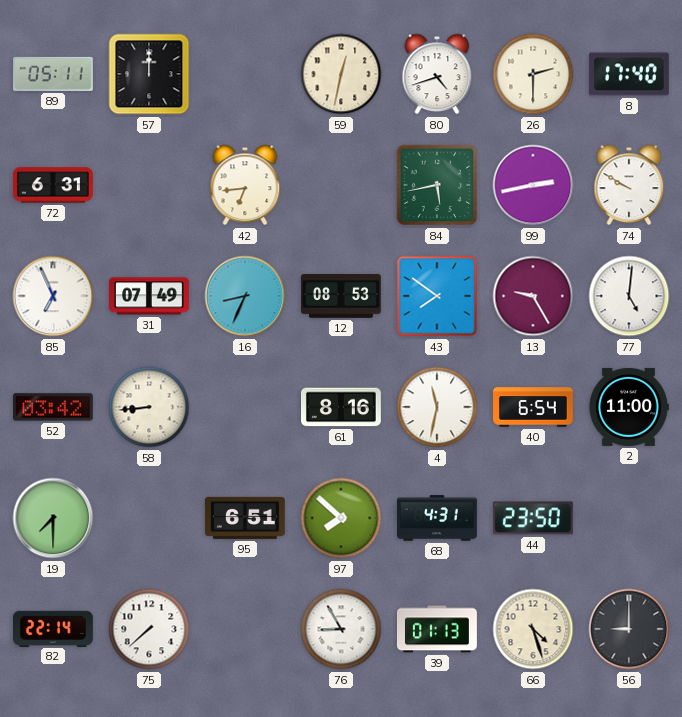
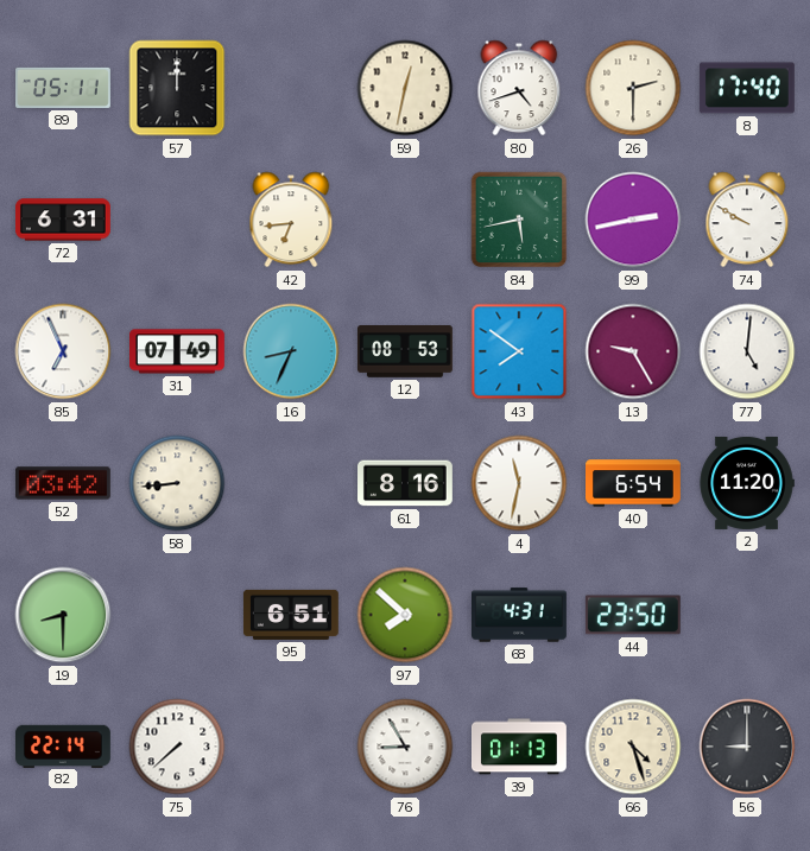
2: 11:00 -> 11:20 (747, 483)
19: 7:30 -> 8:30 (63, 615)
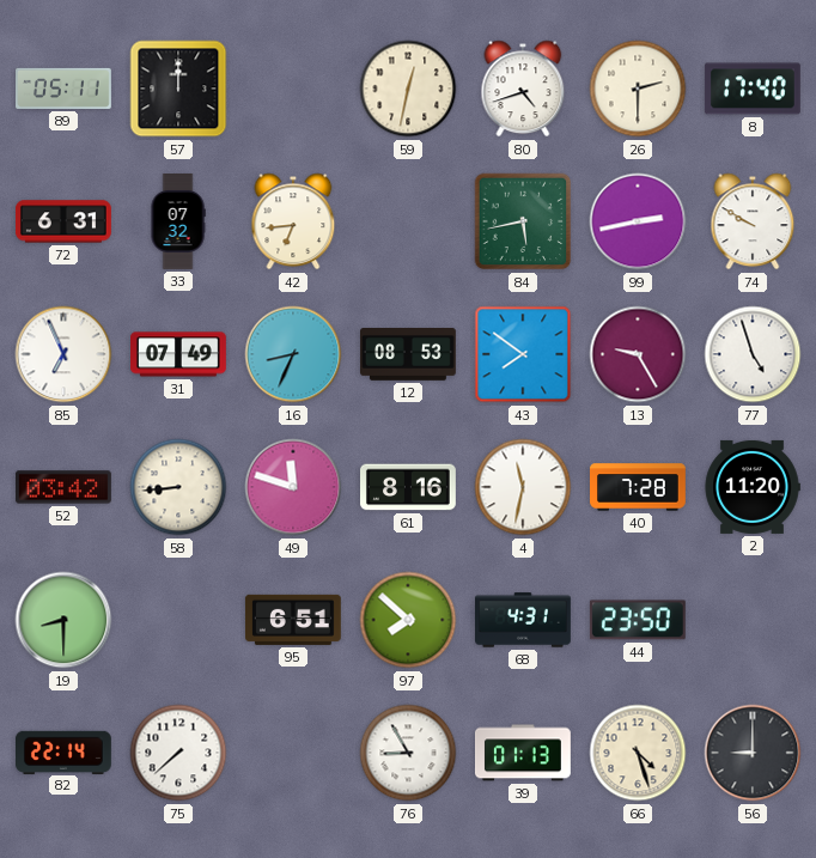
33: none -> 07:32 (178, 223)
77: 5:01 -> 4:57 (753, 354)
49: none -> 11:48 (293, 487)
40: 6:54 -> 7:28 (639, 487)
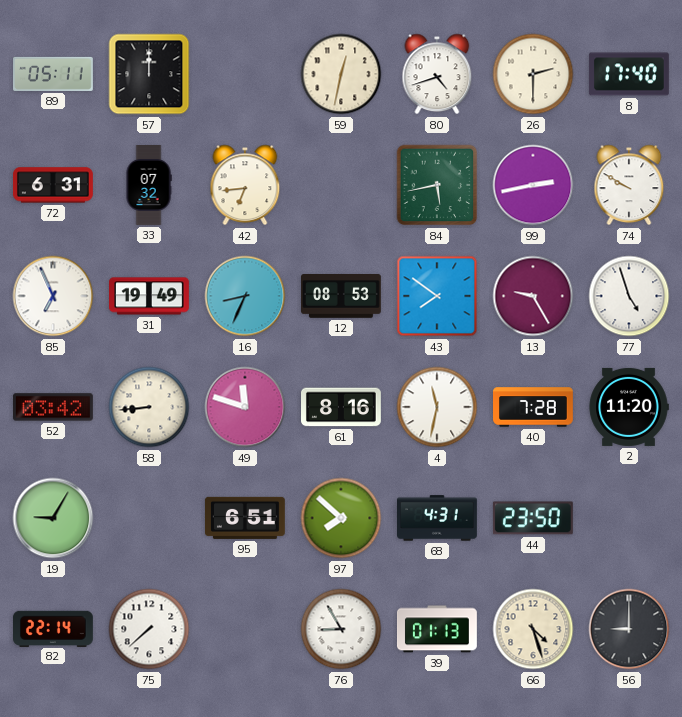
31: 07:49 -> 19:49 (150, 296)
19: 8:30 -> 9:05 (53, 518)
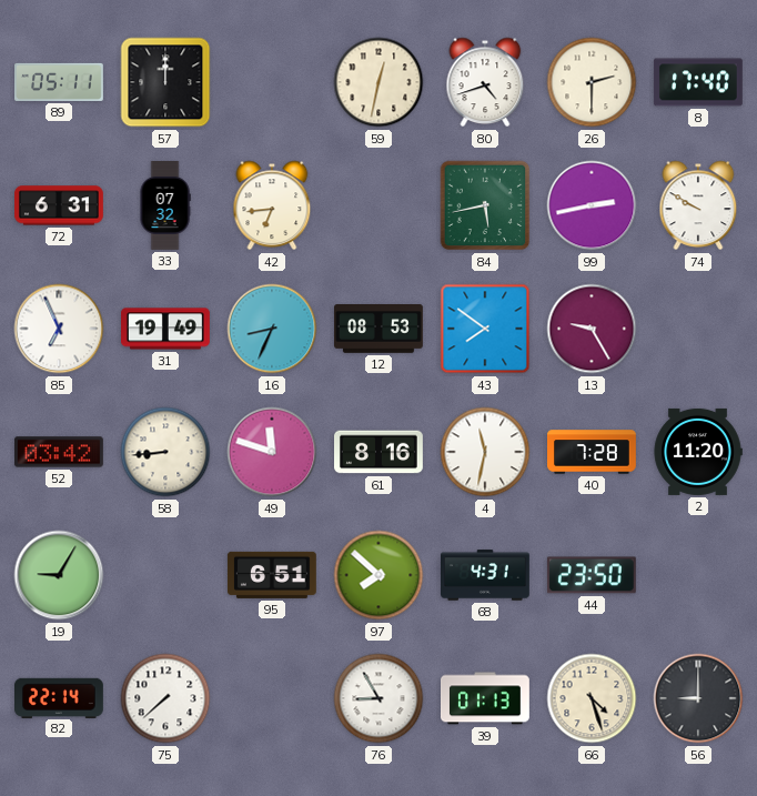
77: 4:57 -> none (629, 296)
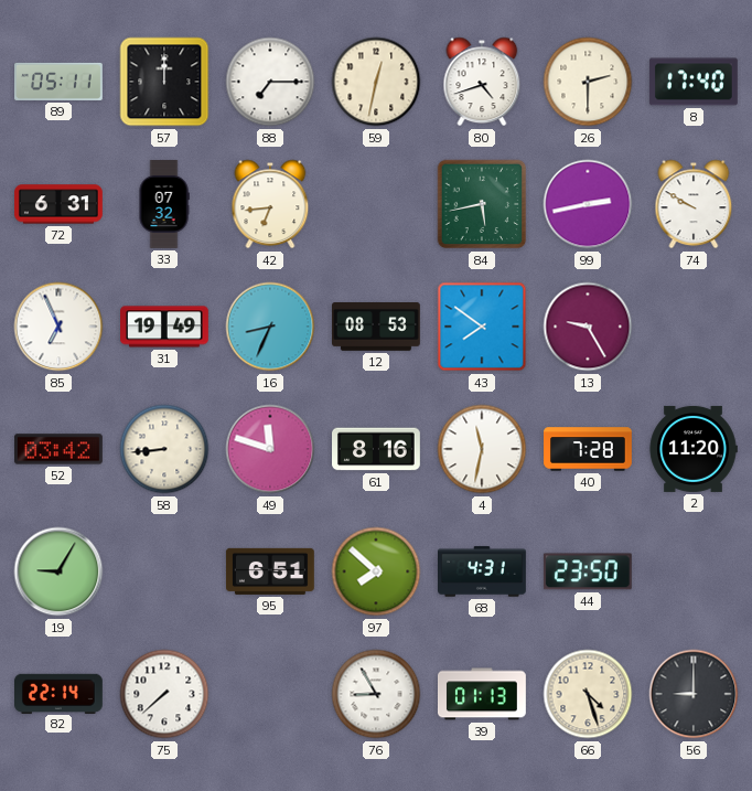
88: none -> 7:15 (270, 82)
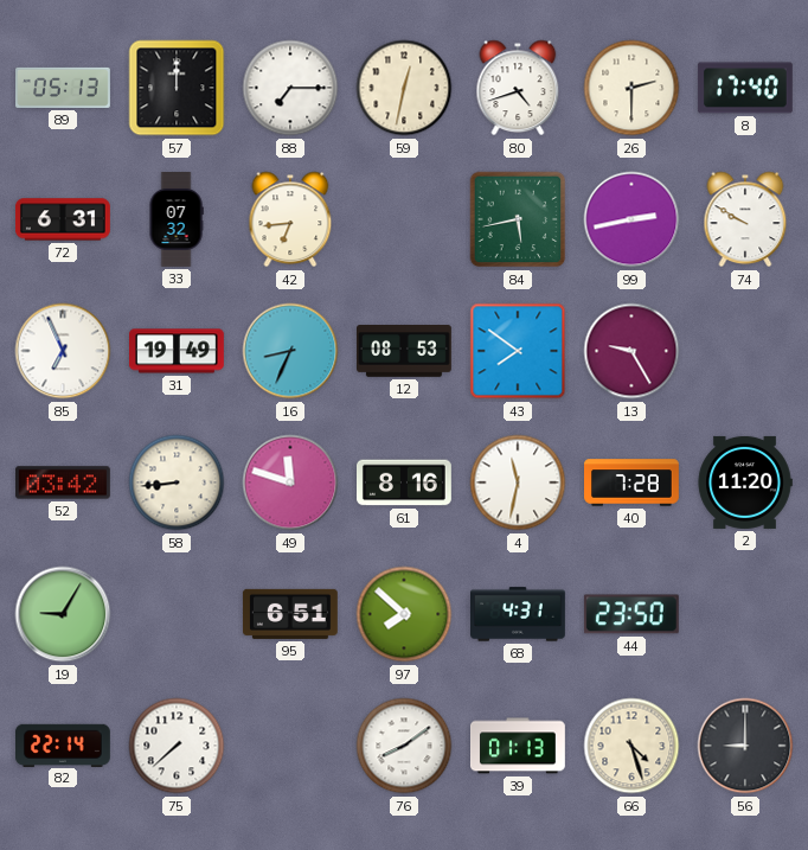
89: 05:11 -> 05:13 (64, 88)
76: 8:55 -> 8:09 (404, 746)
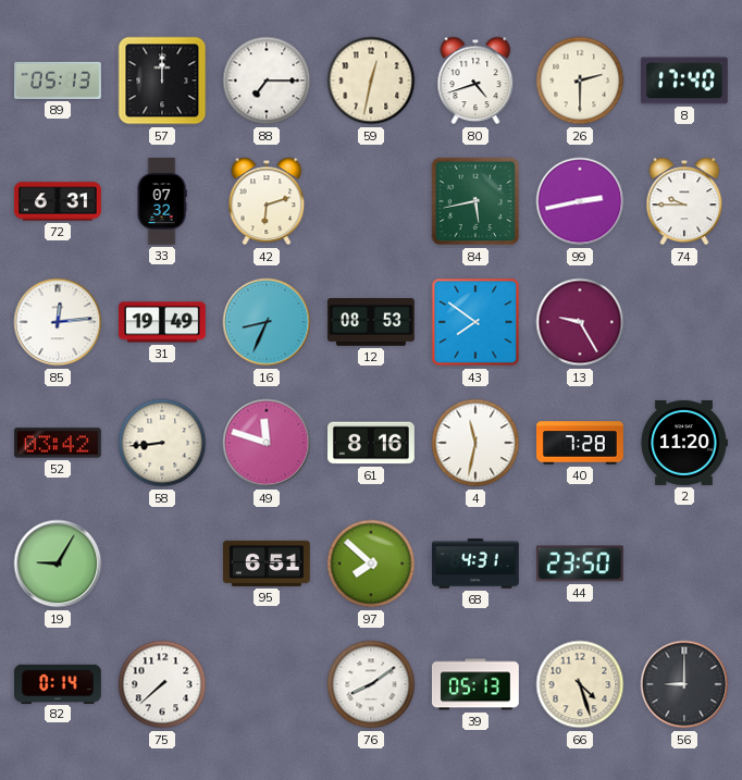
42: 6:44 -> 6:12 (267, 201)
74: 9:50 -> 9:45 (684, 201)
85: 6:56 -> 12:14 (58, 322)
82: 22:14 -> 0:14 (59, 683)
39: 01:13 -> 05:13 (477, 684)
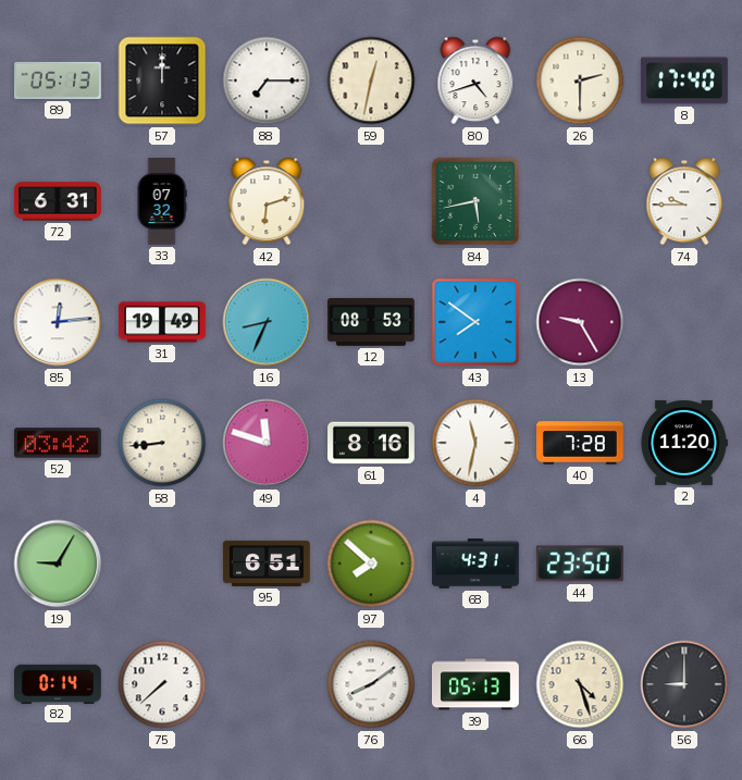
99: 2:43 -> none (580, 201)
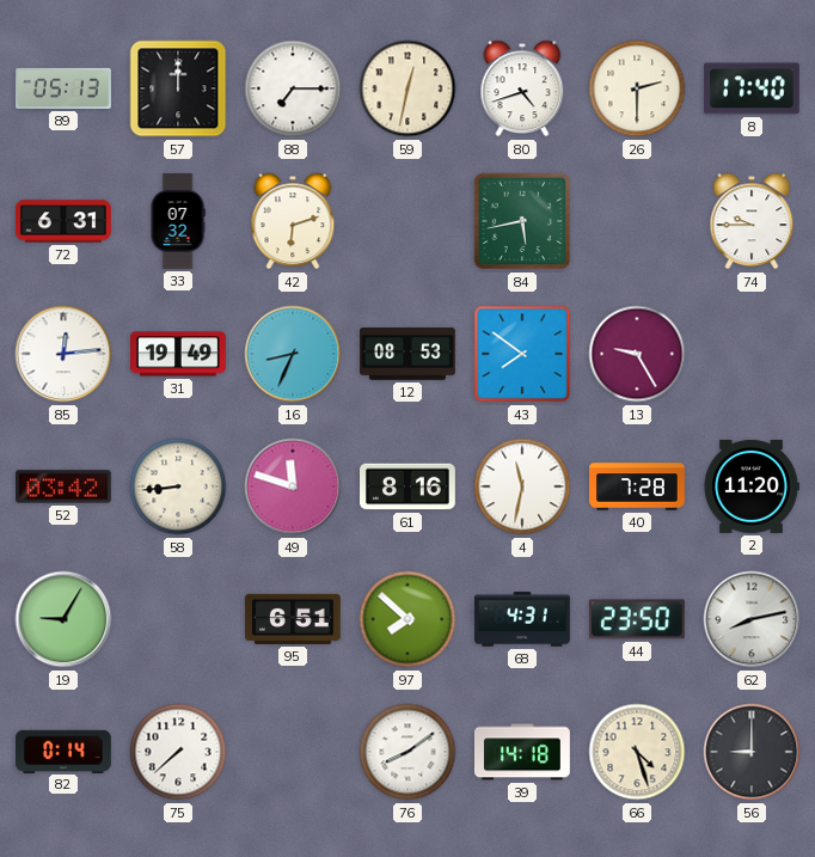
62: none -> 8:13 (752, 619)
39: 05:13 -> 14:18 (523, 752)
